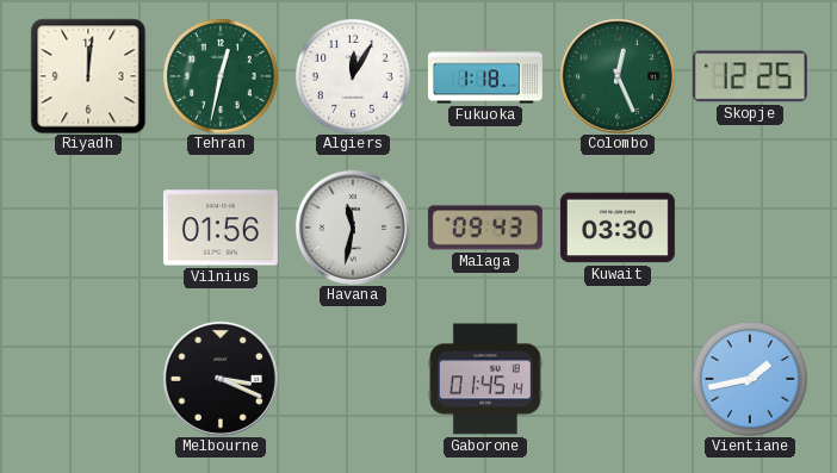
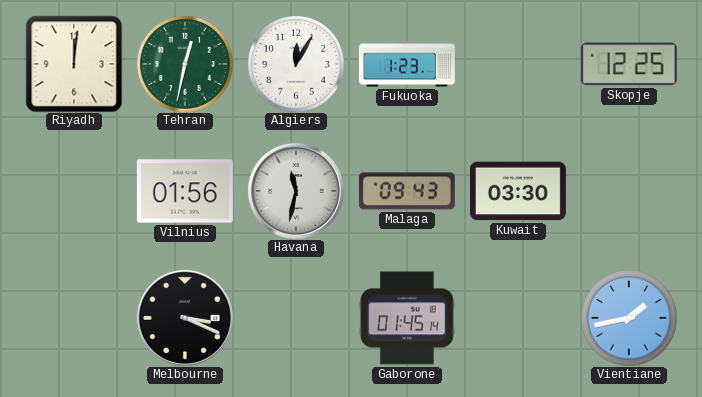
Fukuoka: 1:18 -> 1:23 (407, 64)
Colombo: 12:26 -> none (618, 76)
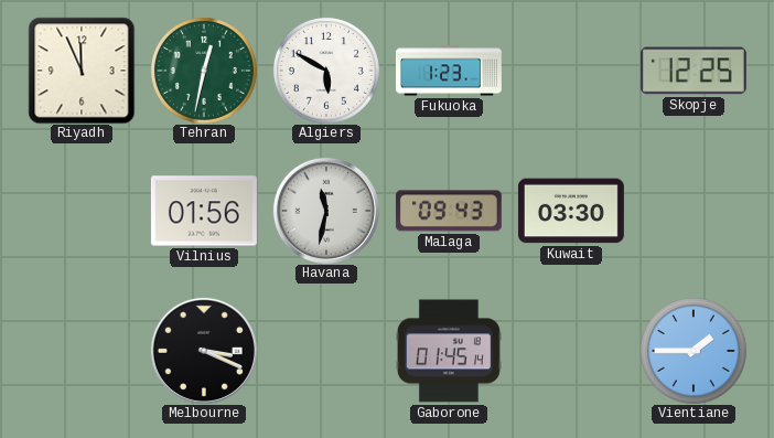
Riyadh: 12:01 -> 11:56 (82, 71)
Algiers: 12:05 -> 5:50 (326, 71)
Vientiane: 1:43 -> 1:45 (694, 351)
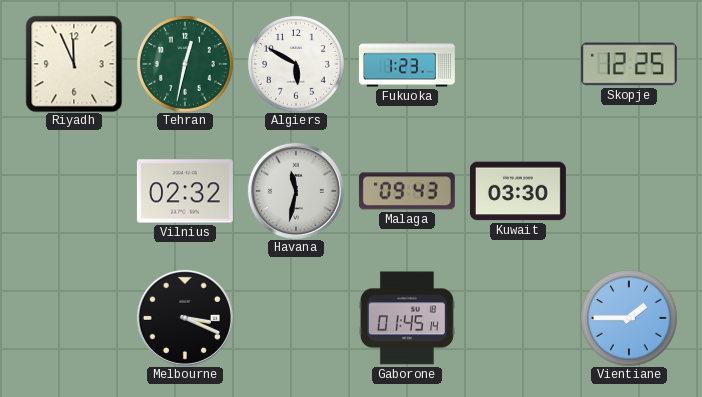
Vilnius: 01:56 -> 02:32 (185, 191)
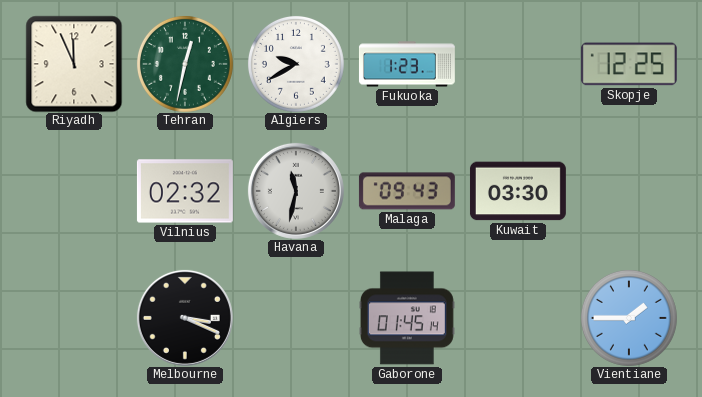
Algiers: 5:50 -> 9:40 (296, 64)
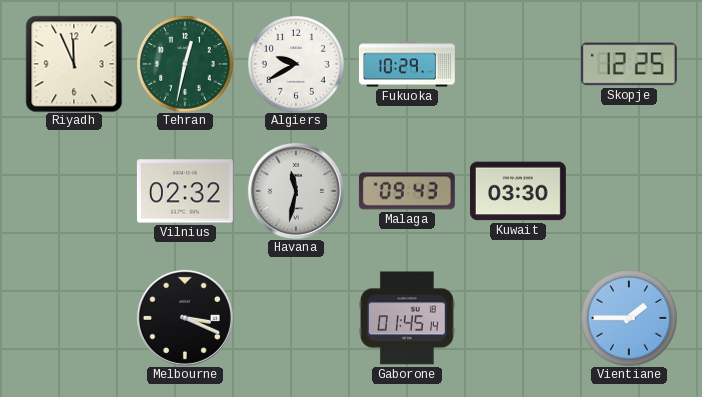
Fukuoka: 1:23 -> 10:29 (407, 64)
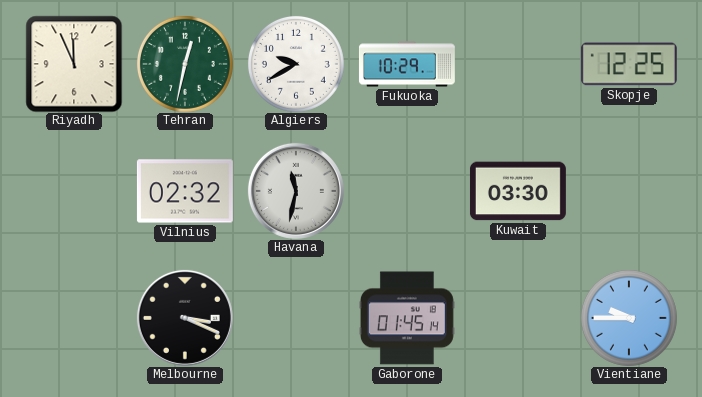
Malaga: 09:43 -> none (407, 191)
Vientiane: 1:45 -> 9:45 (629, 318)
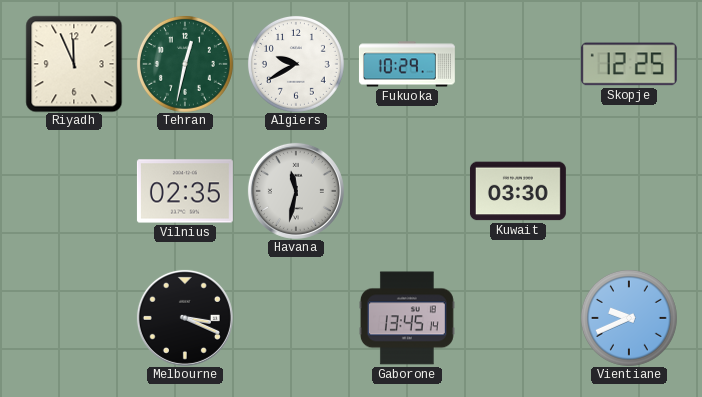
Vilnius: 02:32 -> 02:35 (185, 191)
Gaborone: 01:45 -> 13:45 (407, 318)
Vientiane: 9:45 -> 9:41 (629, 318)
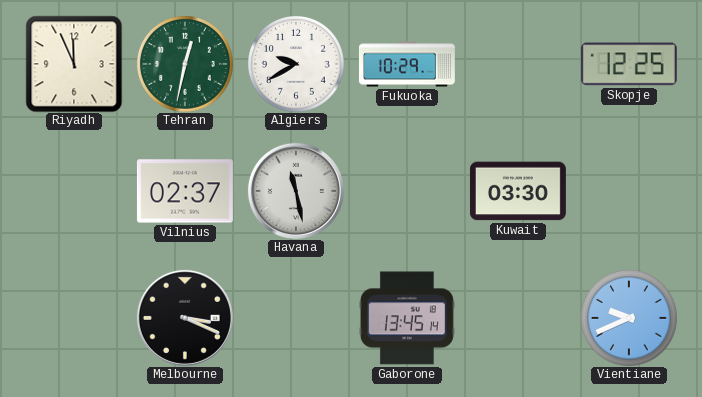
Vilnius: 02:35 -> 02:37 (185, 191)
Havana: 11:32 -> 11:28 (296, 191)
